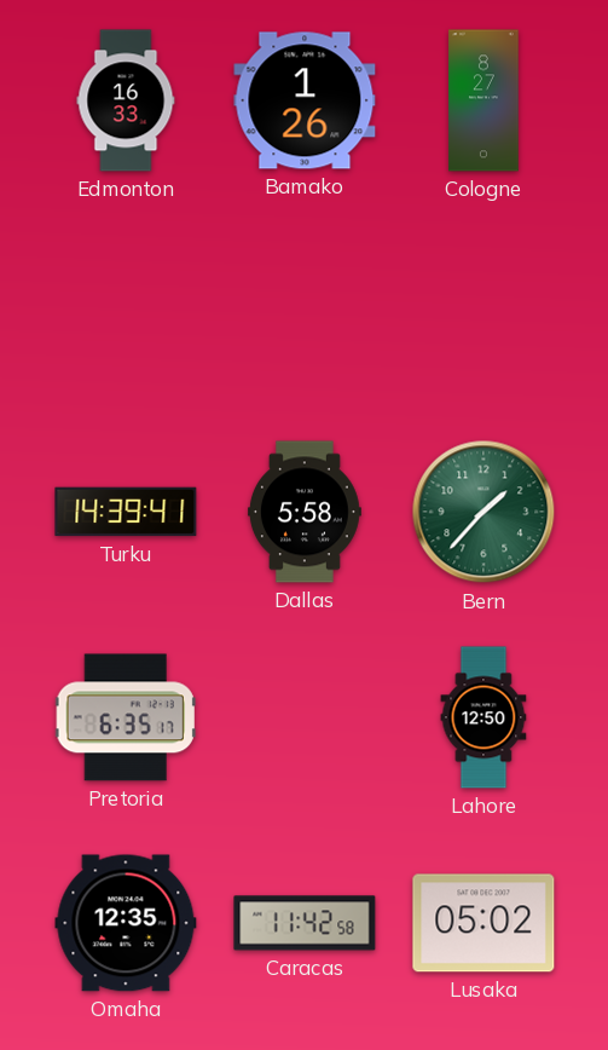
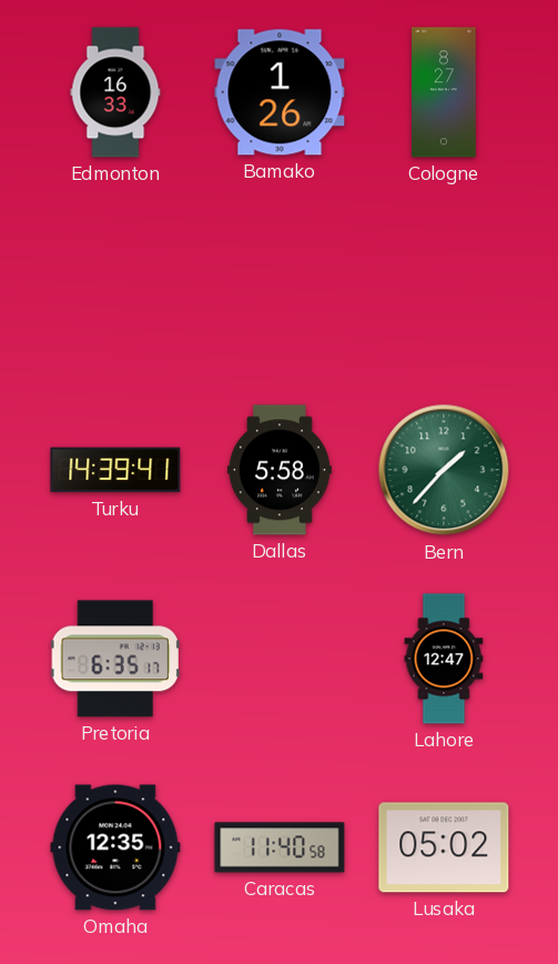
Lahore: 12:50 -> 12:47 (444, 659)
Caracas: 11:42 -> 11:40 (280, 847)
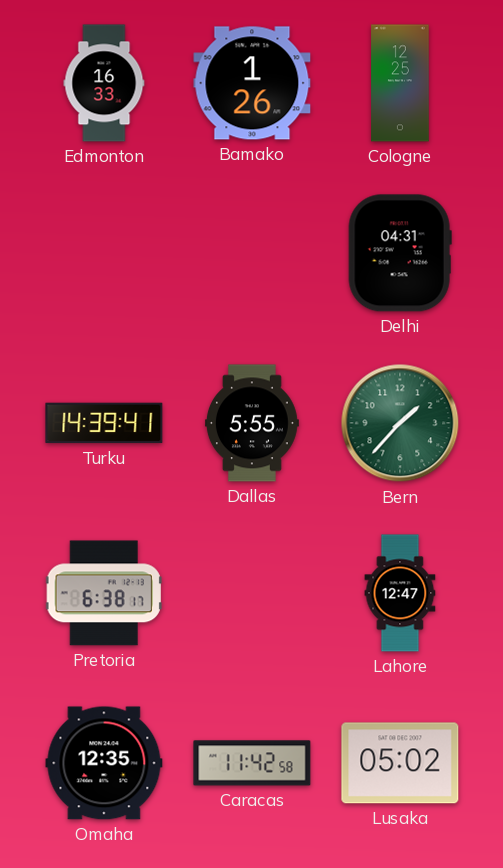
Cologne: 8:27 -> 12:25 (400, 83)
Delhi: none -> 04:31 (400, 253)
Dallas: 5:58 -> 5:55 (252, 423)
Pretoria: 6:35 -> 6:38 (104, 593)
Caracas: 11:40 -> 11:42 (252, 763)
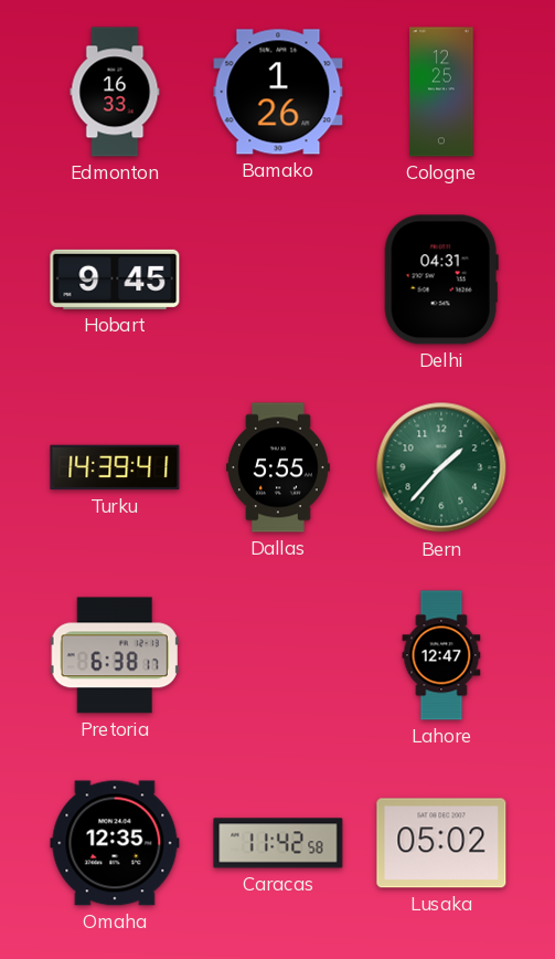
Hobart: none -> 9:45 (115, 280)
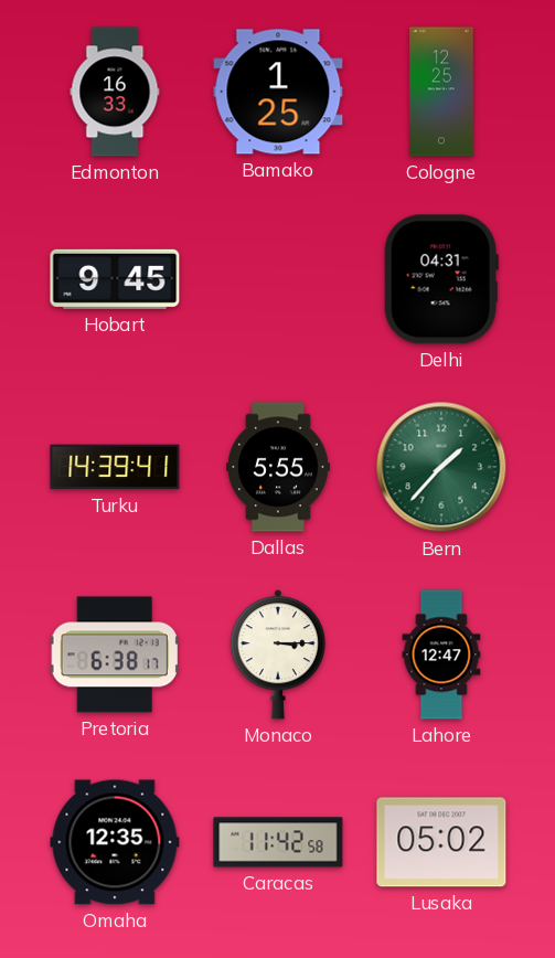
Bamako: 1:26 -> 1:25 (278, 92)
Monaco: none -> 3:15 (277, 654)
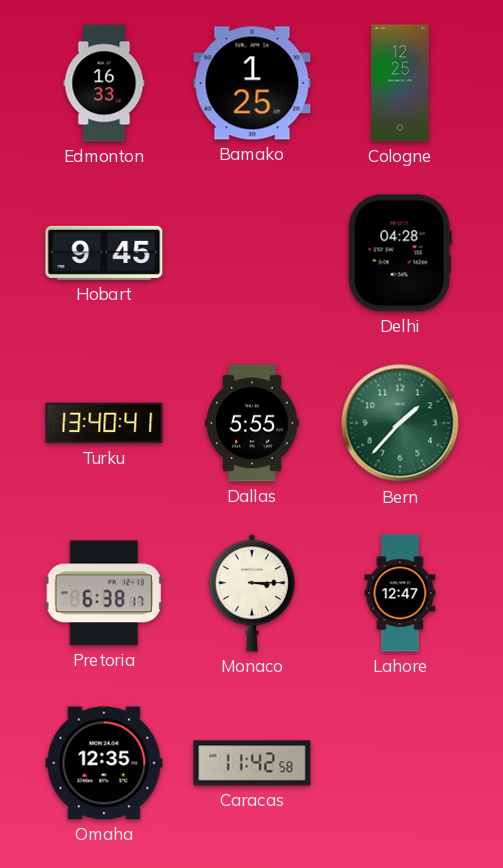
Delhi: 04:31 -> 04:28 (400, 253)
Turku: 14:39 -> 13:40 (104, 423)
Lusaka: 05:02 -> none (441, 842)
